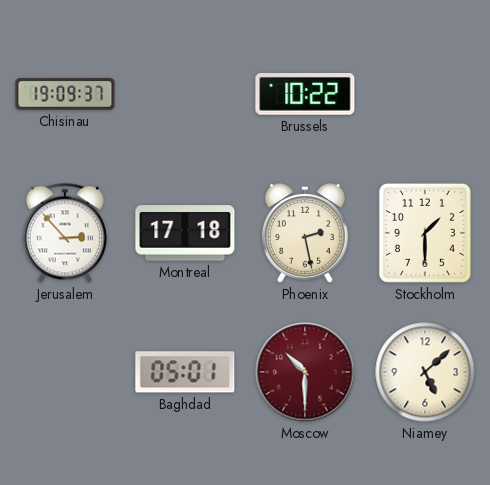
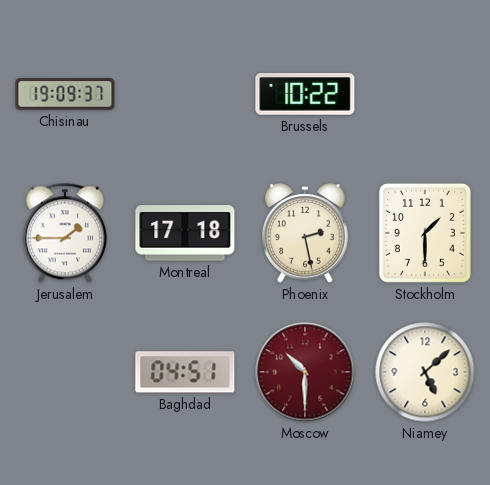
Jerusalem: 2:53 -> 1:45 (65, 233)
Baghdad: 05:01 -> 04:51 (185, 372)
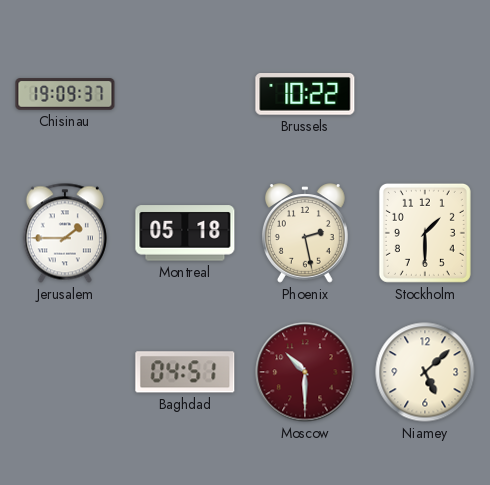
Montreal: 17:18 -> 05:18 (185, 233)
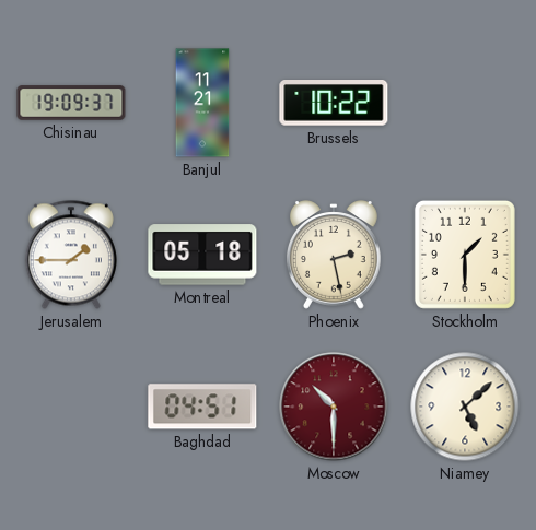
Banjul: none -> 11:21 (202, 103)
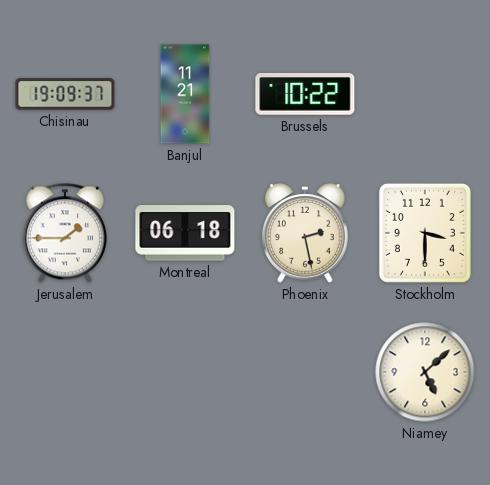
Montreal: 05:18 -> 06:18 (185, 233)
Stockholm: 1:30 -> 3:30 (425, 233)
Baghdad: 04:51 -> none (202, 407)
Moscow: 10:30 -> none (334, 407)
